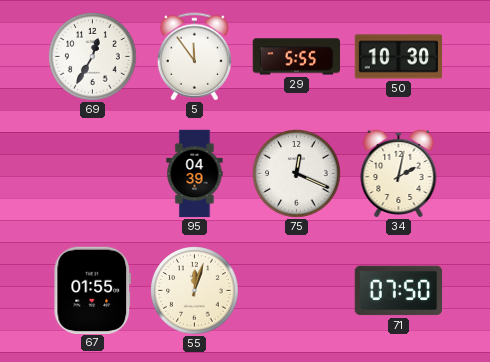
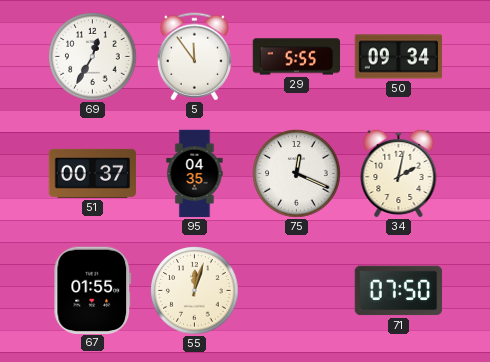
50: 10:30 -> 09:34 (399, 57)
51: none -> 00:37 (93, 173)
95: 04:39 -> 04:35 (195, 174)
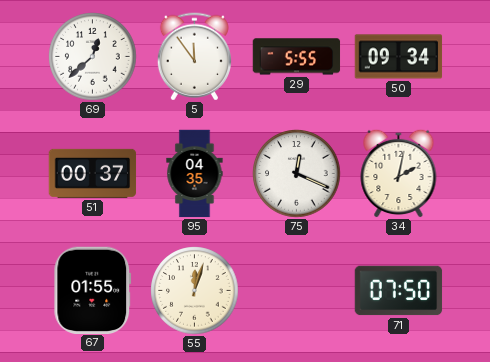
69: 12:35 -> 12:38 (93, 57)
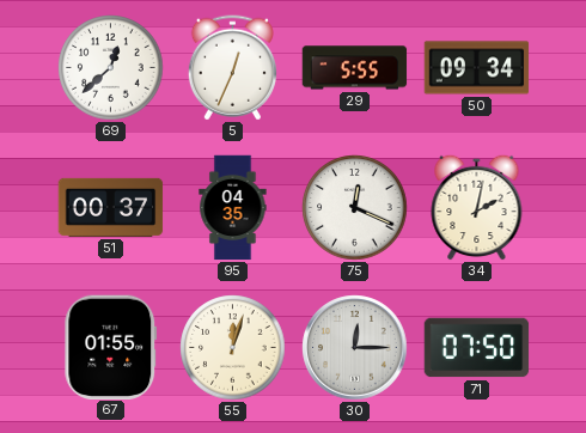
5: 11:54 -> 12:34 (232, 68)
30: none -> 12:15 (355, 348)
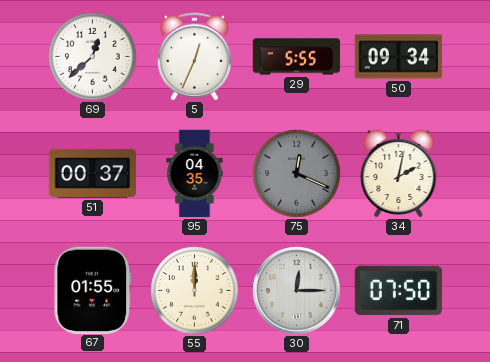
75 dial: white -> grey (297, 174)
55: 12:03 -> 12:00 (195, 291)
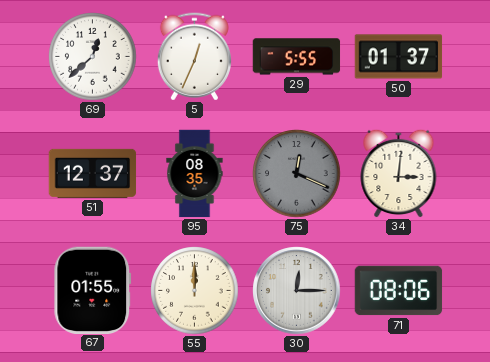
50: 09:34 -> 01:37 (399, 57)
51: 00:37 -> 12:37 (93, 173)
95: 04:35 -> 08:35 (195, 174)
34: 2:02 -> 3:01 (399, 173)
71: 07:50 -> 08:06 (399, 291)
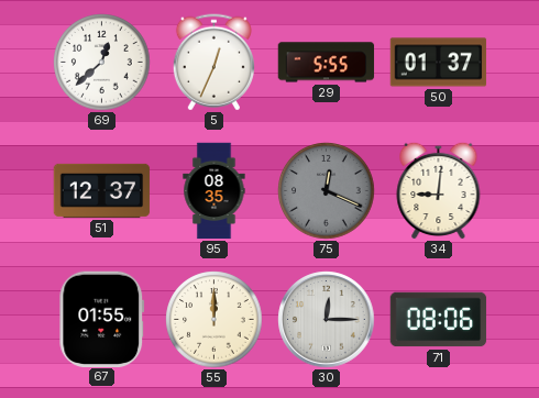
34: 3:01 -> 9:01 (439, 190)
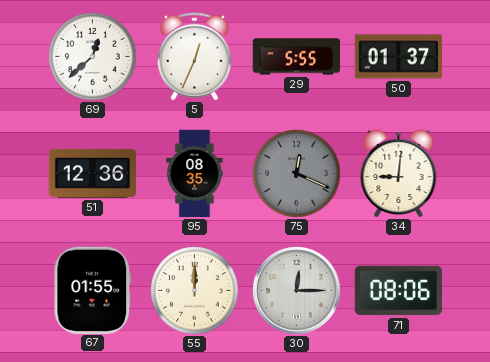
51: 12:37 -> 12:36 (93, 173)
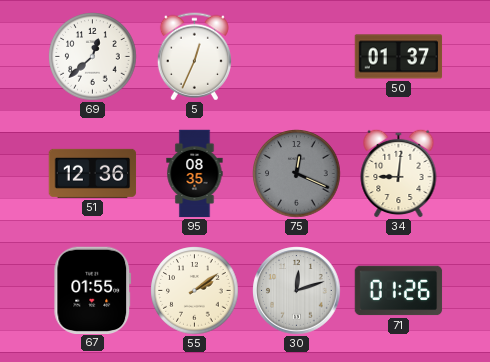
29: 5:55 -> none (297, 57)
55: 12:00 -> 2:09 (195, 291)
30: 12:15 -> 12:12 (297, 291)
71: 08:06 -> 01:26 (399, 291)
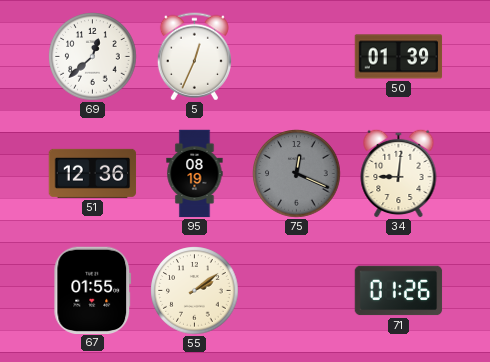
50: 01:37 -> 01:39 (399, 57)
95: 08:35 -> 08:19 (195, 174)
30: 12:12 -> none (297, 291)
